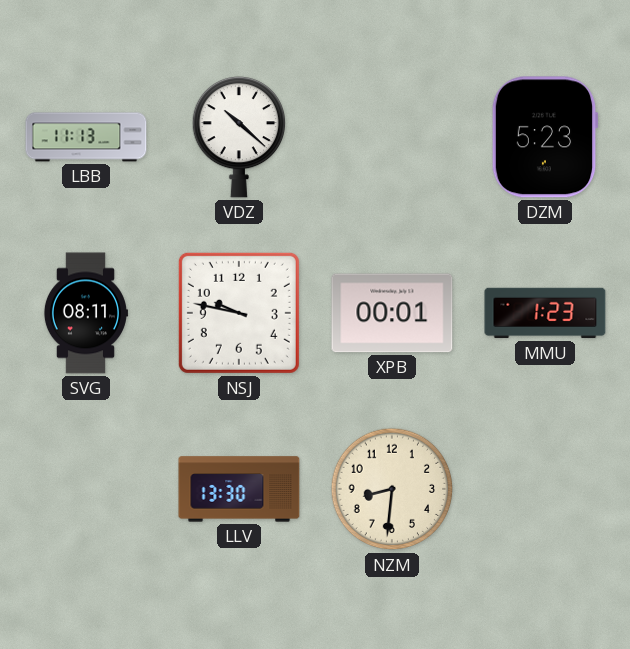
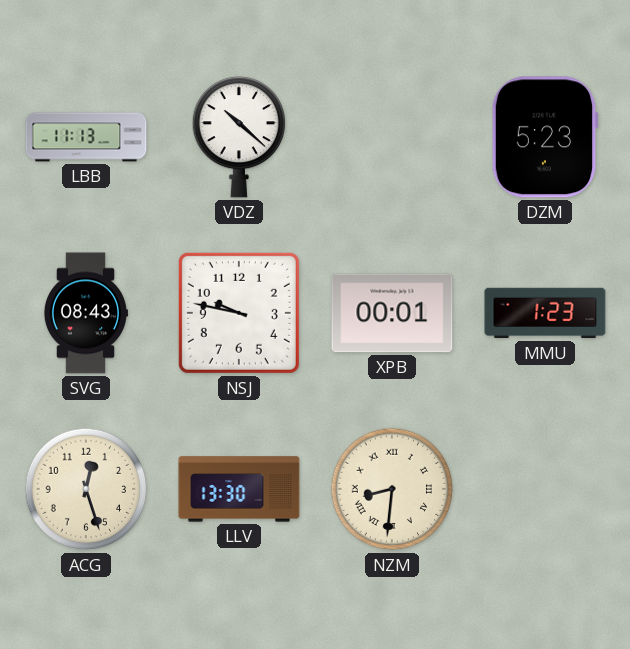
SVG: 08:11 -> 08:43 (85, 313)
ACG: none -> 12:27 (86, 489)
NZM numerals: Arabic -> Roman (392, 489)
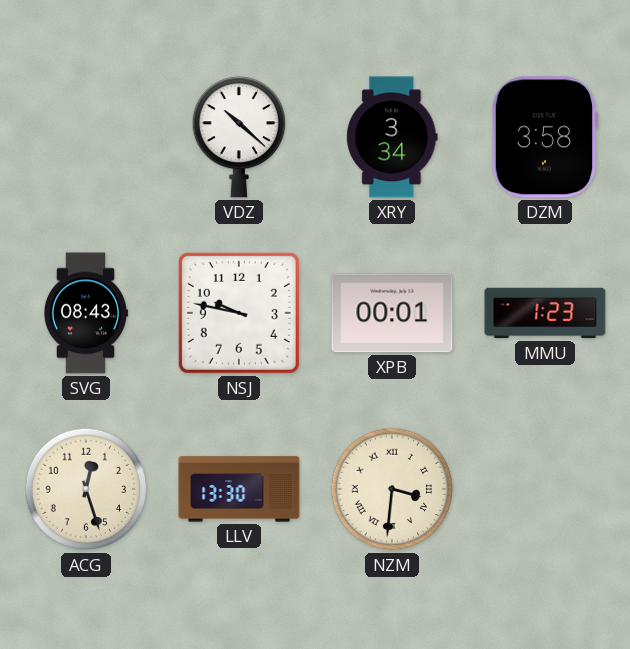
LBB: 11:13 -> none (86, 137)
XRY: none -> 3:34 (392, 137)
DZM: 5:23 -> 3:58 (545, 137)
NZM: 8:31 -> 3:31 (392, 489)
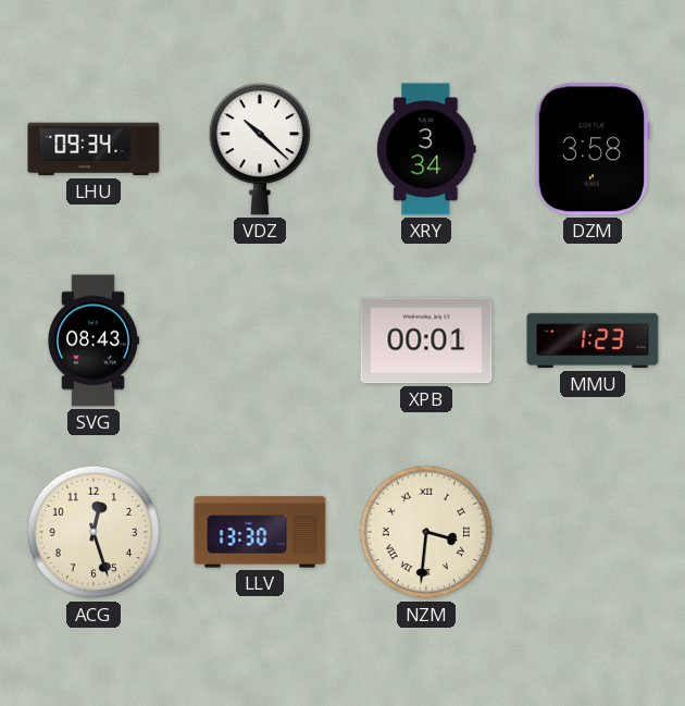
LHU: none -> 09:34 (94, 149)
NSJ: 9:47 -> none (239, 313)
